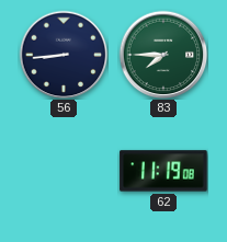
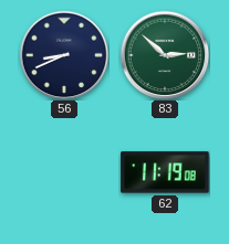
56: 8:44 -> 8:41 (64, 55)
83: 7:45 -> 2:52 (165, 55)
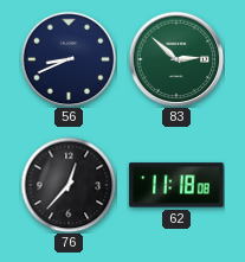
76: none -> 12:37 (69, 185)
62: 11:19 -> 11:18 (176, 185)
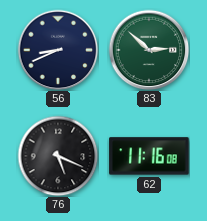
76: 12:37 -> 5:19 (58, 156)
62: 11:18 -> 11:16 (149, 156)
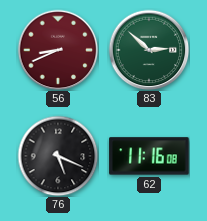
56 dial: navy -> burgundy (58, 50)
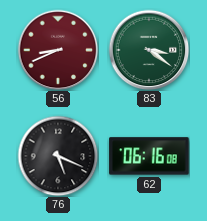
83: 2:52 -> 3:21 (149, 50)
62: 11:16 -> 06:16 (149, 156)
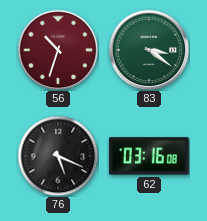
56: 8:41 -> 10:33 (58, 50)
62: 06:16 -> 03:16 (149, 156)
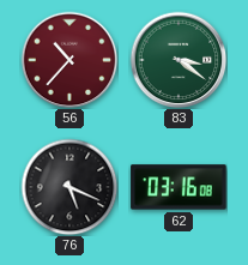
56: 10:33 -> 10:37 (69, 60)
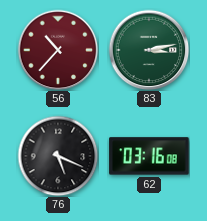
83: 3:21 -> 3:13 (149, 50)
